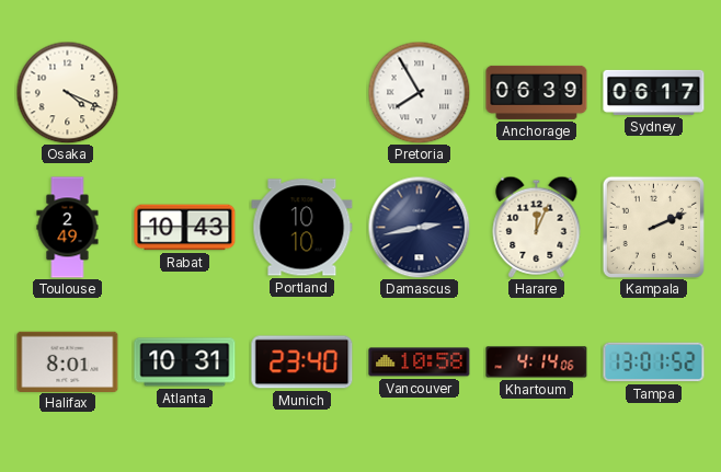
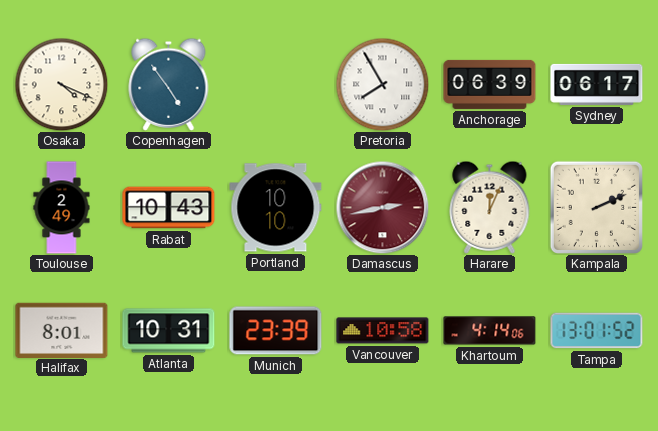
Copenhagen: none -> 4:54 (169, 84)
Damascus dial: navy -> burgundy (382, 207)
Munich: 23:40 -> 23:39 (276, 331)
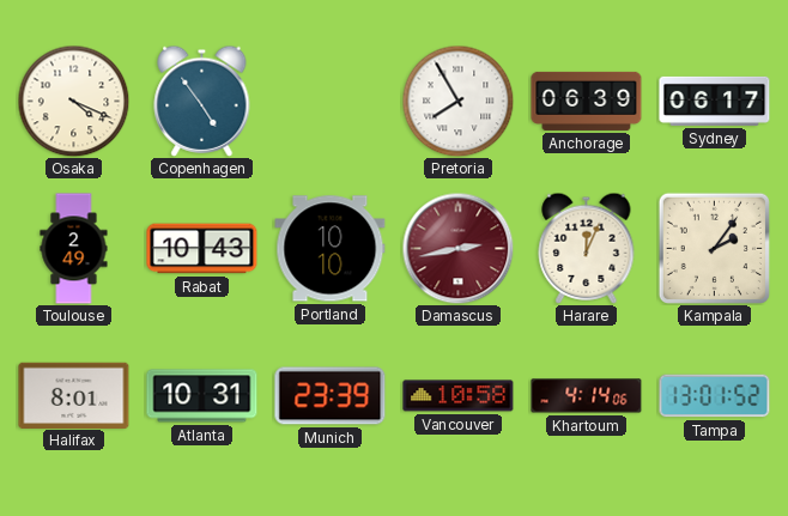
Kampala: 2:11 -> 2:06 (714, 248)
